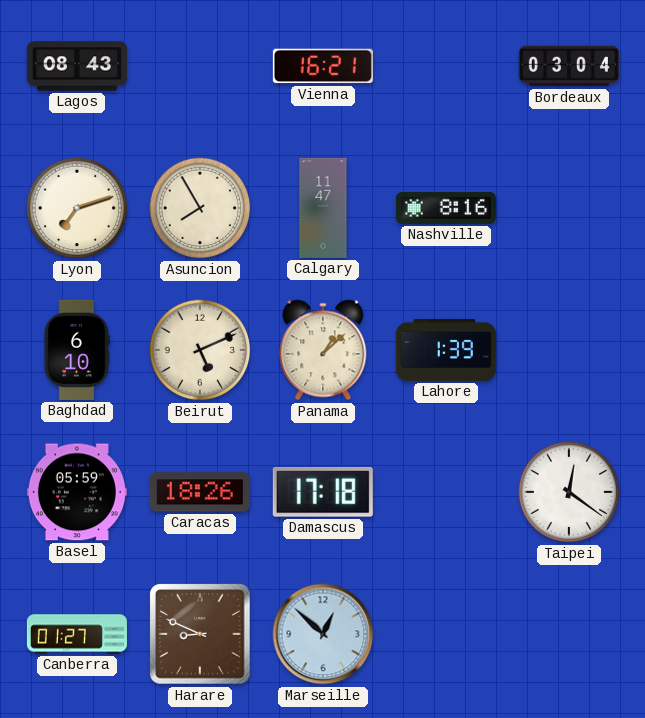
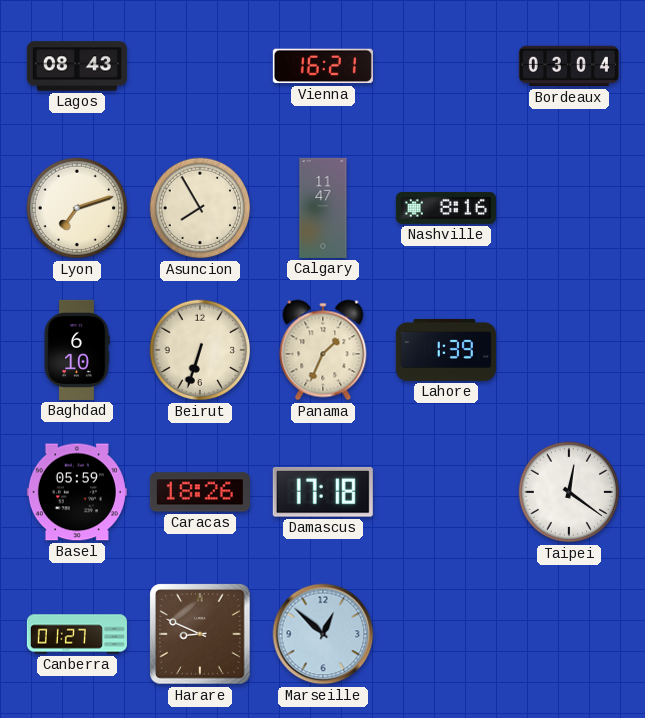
Beirut: 5:11 -> 6:33 (200, 350)
Panama: 1:08 -> 1:34 (323, 350)
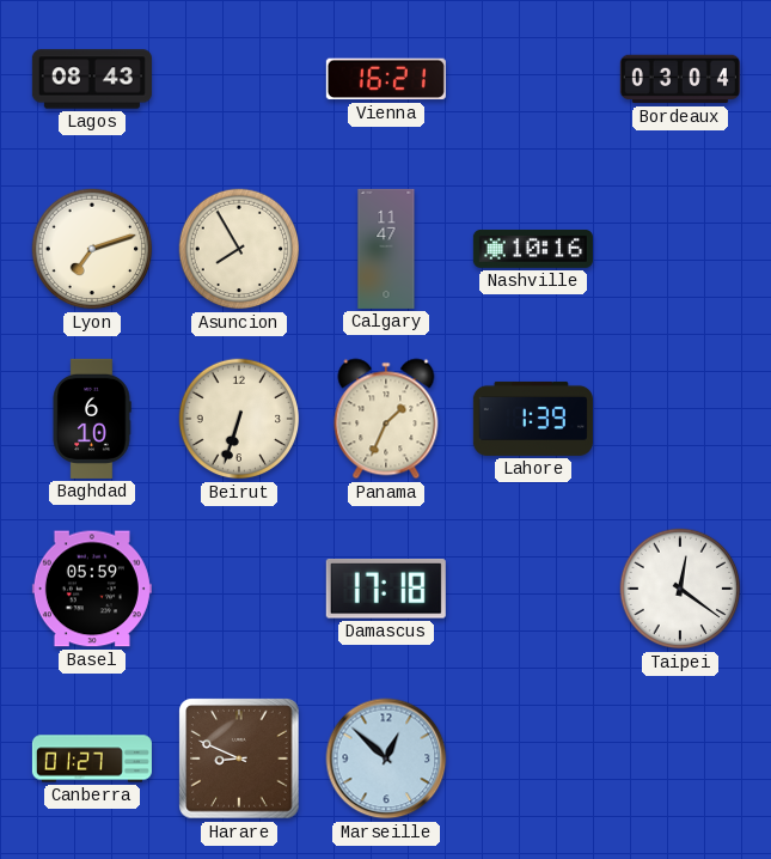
Nashville: 8:16 -> 10:16 (533, 249)
Caracas: 18:26 -> none (200, 492)
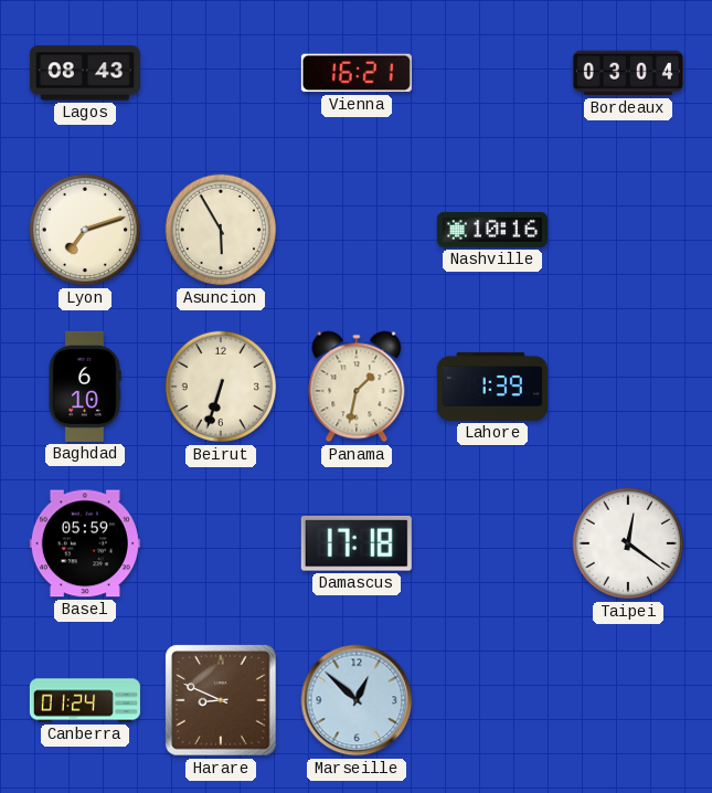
Asuncion: 7:55 -> 5:55 (221, 230)
Calgary: 11:47 -> none (386, 249)
Panama: 1:34 -> 1:32 (357, 387)
Canberra: 01:27 -> 01:24 (85, 700)
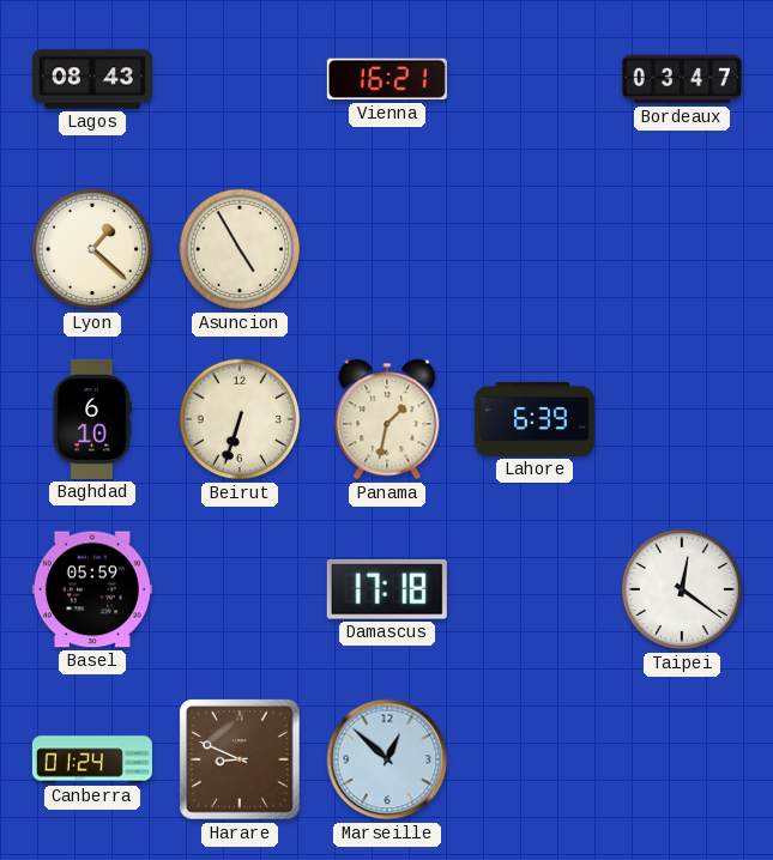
Bordeaux: 03:04 -> 03:47 (682, 79)
Lyon: 7:12 -> 1:22 (92, 249)
Asuncion: 5:55 -> 4:55 (240, 249)
Nashville: 10:16 -> none (492, 230)
Lahore: 1:39 -> 6:39 (535, 419)
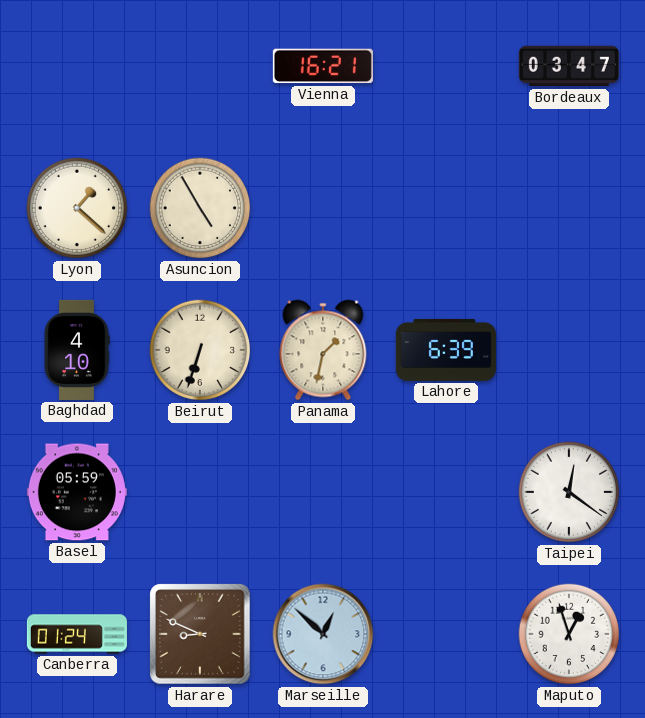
Lagos: 08:43 -> none (92, 79)
Baghdad: 6:10 -> 4:10 (77, 350)
Damascus: 17:18 -> none (387, 591)
Maputo: none -> 12:57 (569, 634)
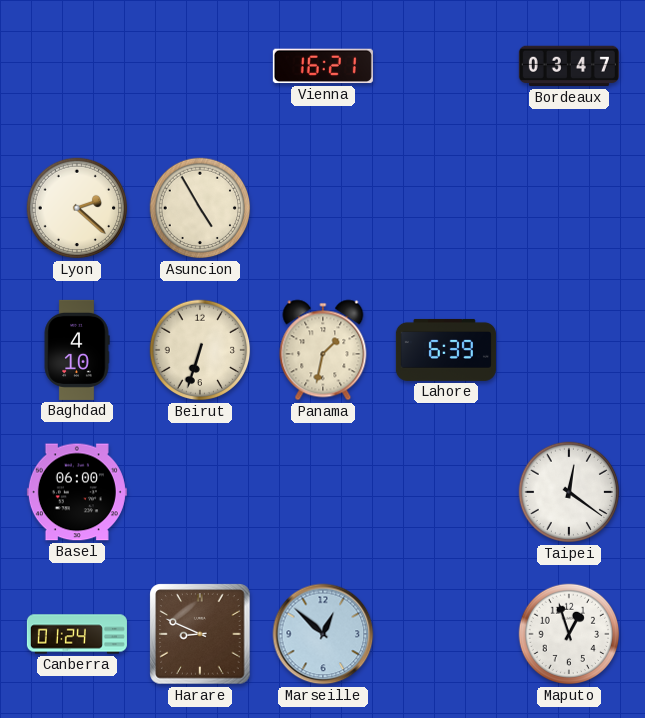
Lyon: 1:22 -> 2:22 (77, 208)
Basel: 05:59 -> 06:00 (77, 492)
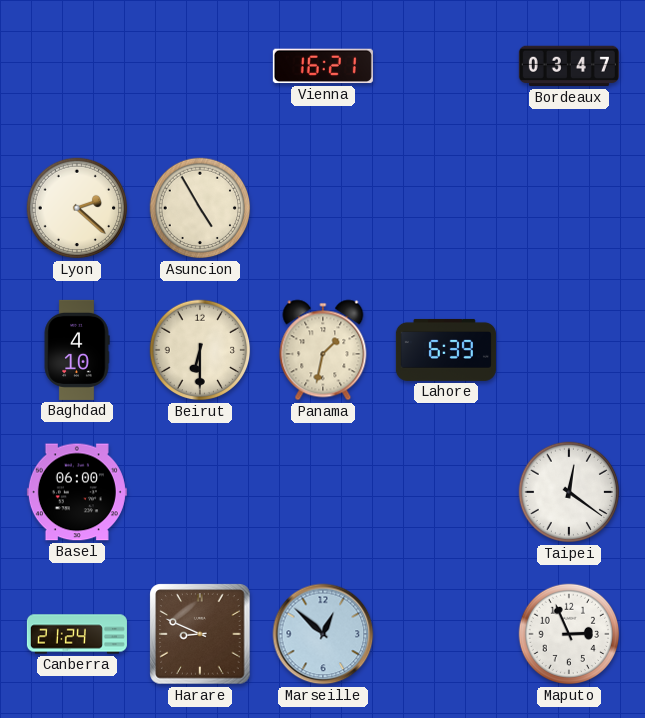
Beirut: 6:33 -> 6:30 (200, 350)
Canberra: 01:24 -> 21:24 (77, 634)
Maputo: 12:57 -> 2:56 (569, 634)
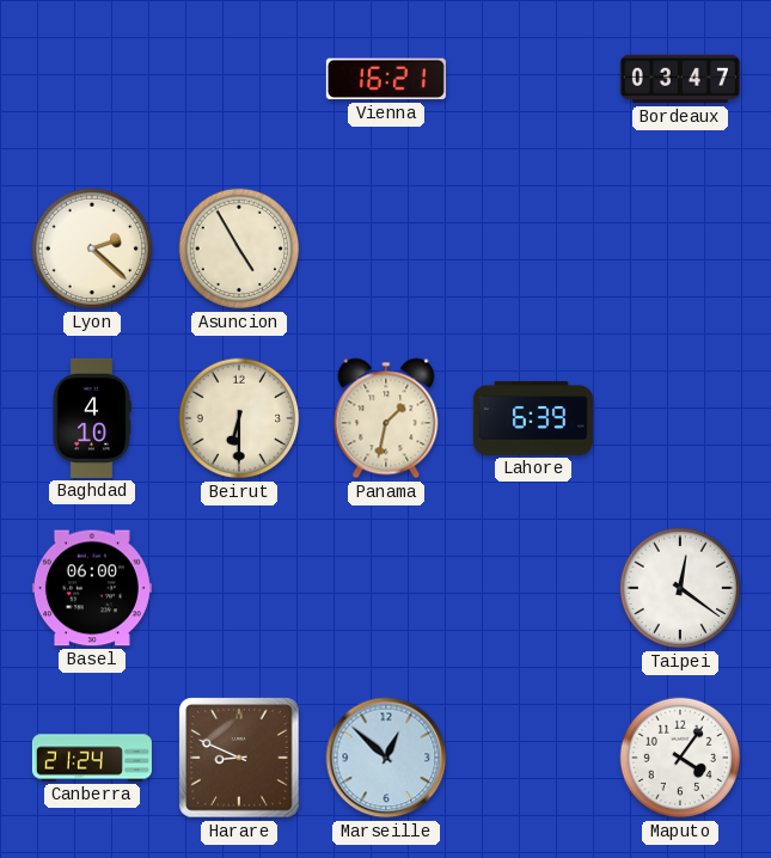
Maputo: 2:56 -> 4:06 (680, 758)
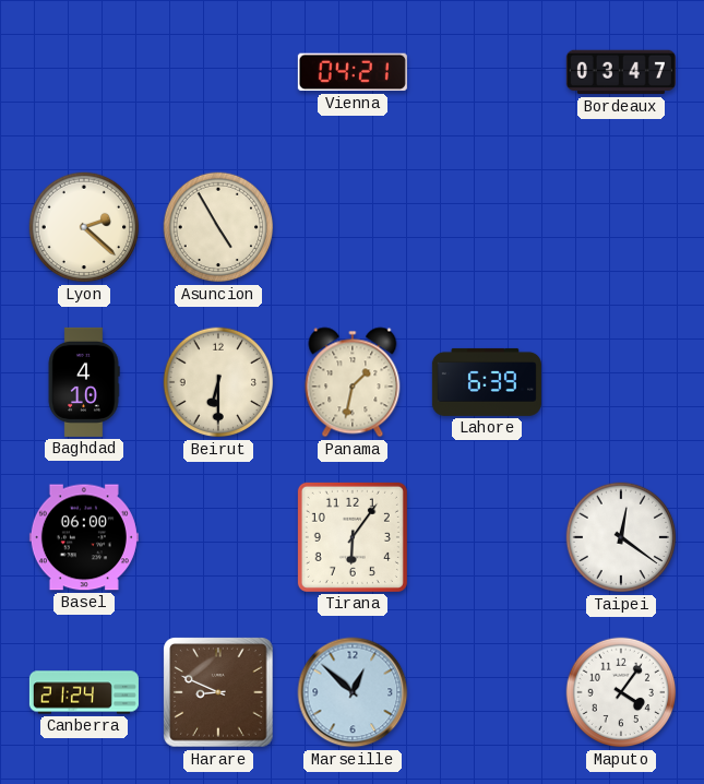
Vienna: 16:21 -> 04:21 (353, 72)
Tirana: none -> 6:06 (353, 537)
